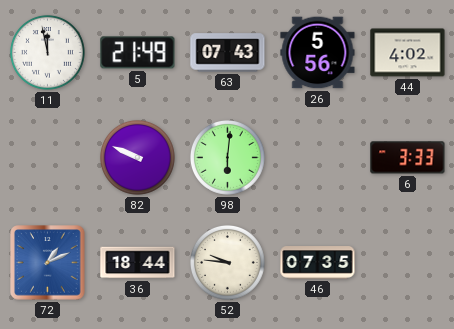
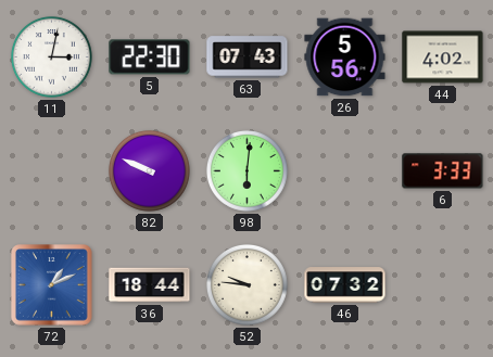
11: 11:58 -> 3:02 (51, 56)
5: 21:49 -> 22:30 (150, 58)
46: 07:35 -> 07:32 (345, 285)
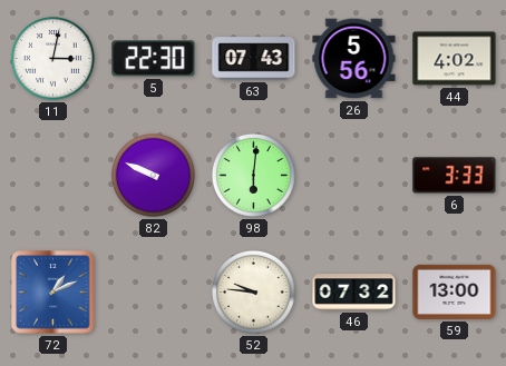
36: 18:44 -> none (150, 285)
59: none -> 13:00 (455, 291)
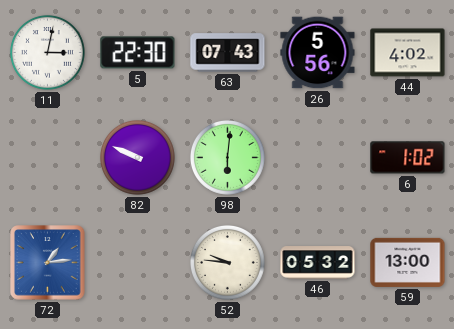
6: 3:33 -> 1:02 (408, 158)
72: 1:11 -> 1:14 (48, 263)
46: 07:32 -> 05:32 (318, 263)
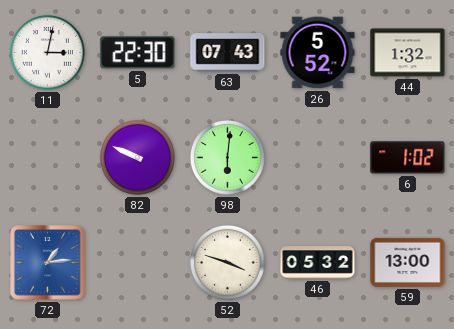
26: 5:56 -> 5:52 (318, 53)
44: 4:02 -> 1:32 (408, 53)
52: 9:46 -> 3:48 (227, 262)
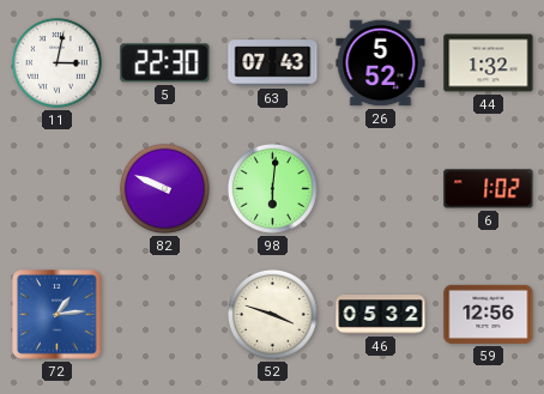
59: 13:00 -> 12:56 (489, 314)
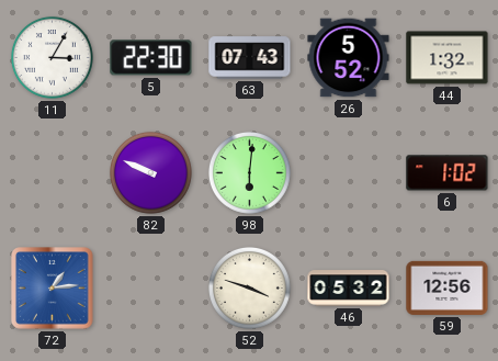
11: 3:02 -> 3:05 (52, 57)
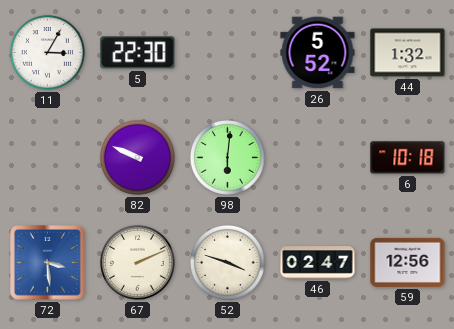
63: 07:43 -> none (250, 58)
6: 1:02 -> 10:18 (408, 158)
72: 1:14 -> 3:29 (48, 263)
67: none -> 2:11 (137, 262)
46: 05:32 -> 02:47 (318, 263)
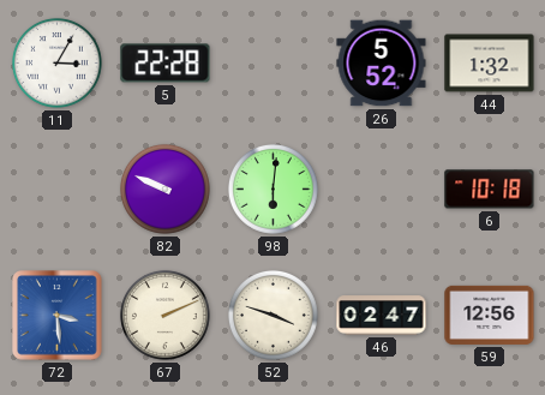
5: 22:30 -> 22:28 (166, 64)
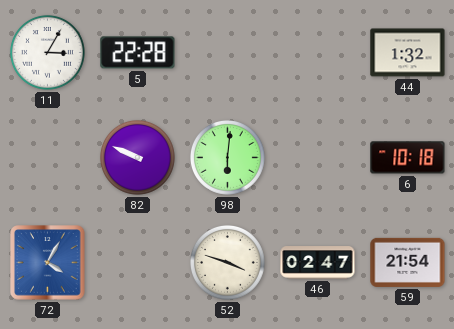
26: 5:52 -> none (382, 64)
72: 3:29 -> 4:05 (48, 263)
67: 2:11 -> none (164, 315)
59: 12:56 -> 21:54 (408, 262)
